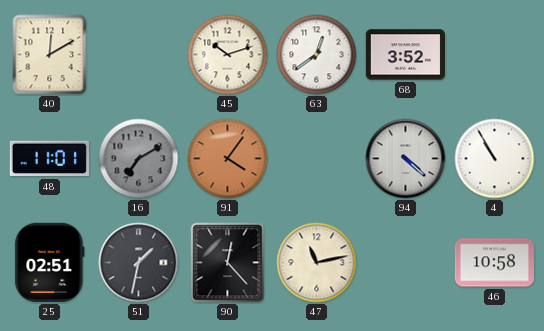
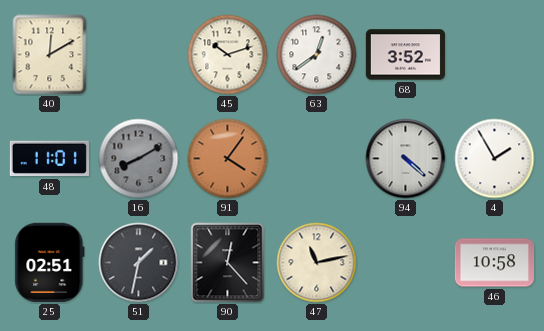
16: 7:10 -> 8:10 (139, 159)
4: 10:55 -> 1:55 (495, 159)
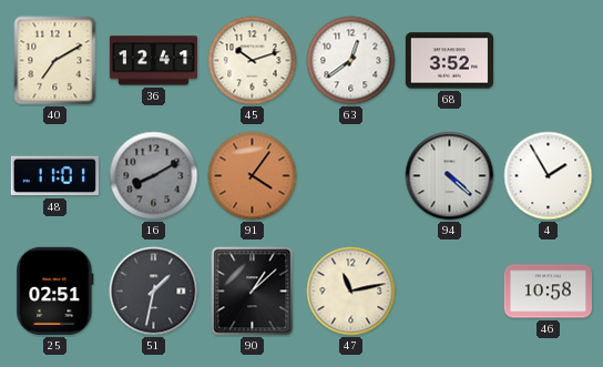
40: 12:10 -> 7:10 (55, 61)
36: none -> 12:41 (153, 61)
90: 12:23 -> 1:08 (253, 292)
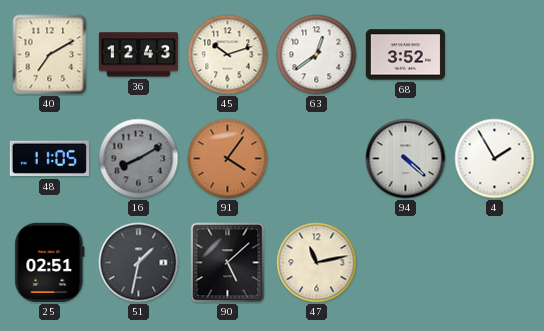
36: 12:41 -> 12:43 (138, 55)
48: 11:01 -> 11:05 (49, 159)
90: 1:08 -> 5:08 (228, 263)
46: 10:58 -> none (548, 292)
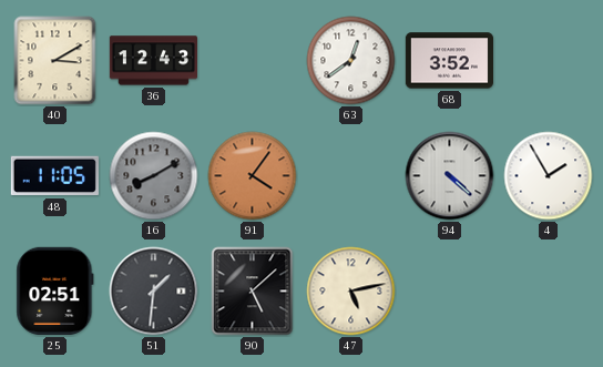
40: 7:10 -> 3:10 (55, 61)
45: 10:12 -> none (228, 55)
51: 1:32 -> 1:31 (154, 292)
47: 11:13 -> 5:13 (351, 292)
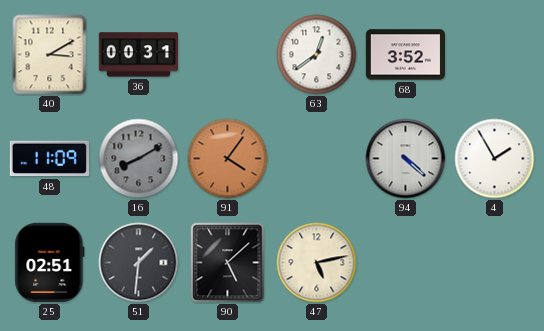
36: 12:43 -> 00:31 (138, 55)
48: 11:05 -> 11:09 (49, 159)
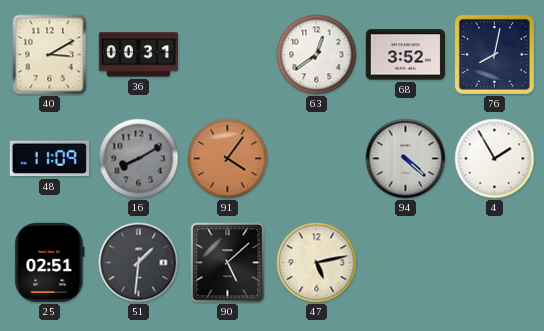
76: none -> 8:02 (494, 54)
